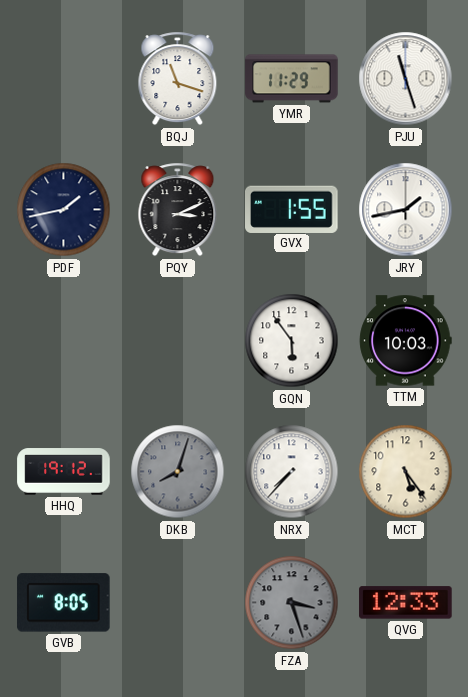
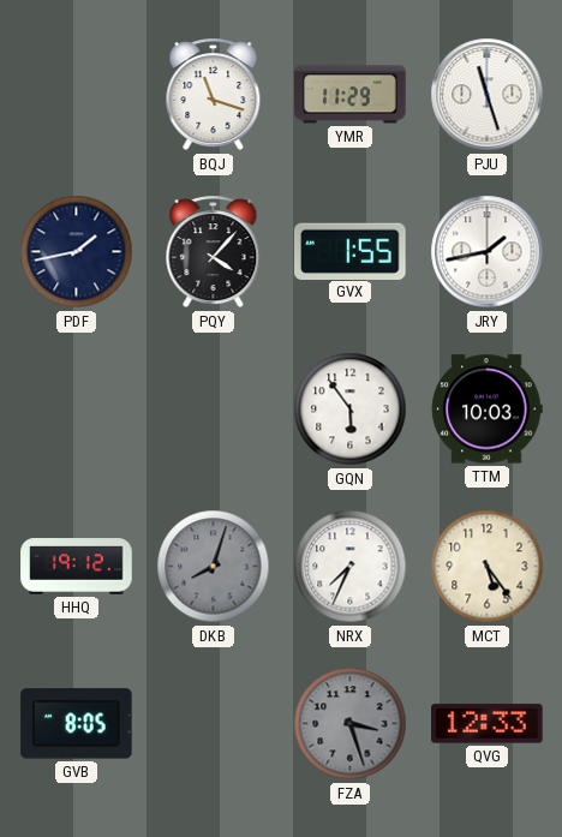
PQY: 3:11 -> 4:07 (214, 252)
NRX: 7:37 -> 7:34 (351, 567)
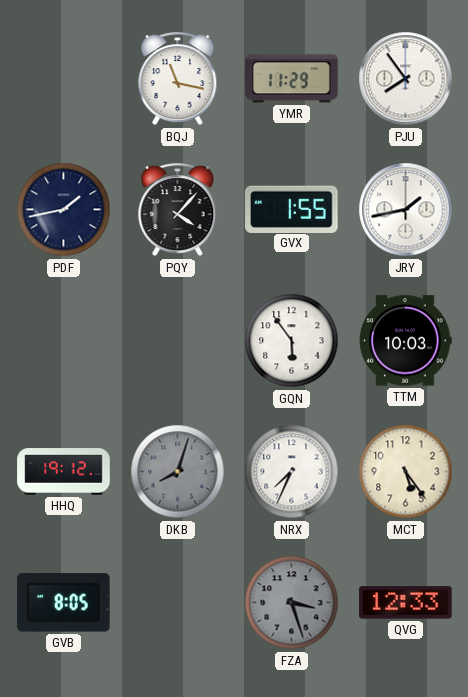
BQJ: 11:18 -> 11:17 (178, 79)
PJU: 11:27 -> 7:54 (406, 79)
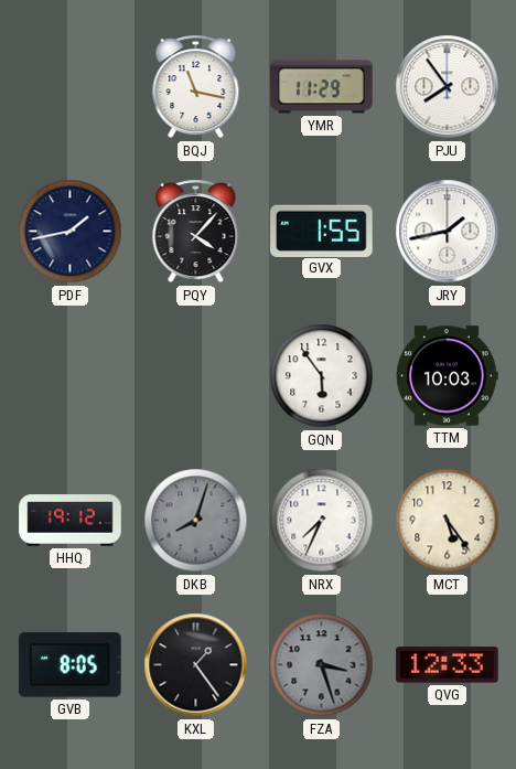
KXL: none -> 1:24 (196, 665)
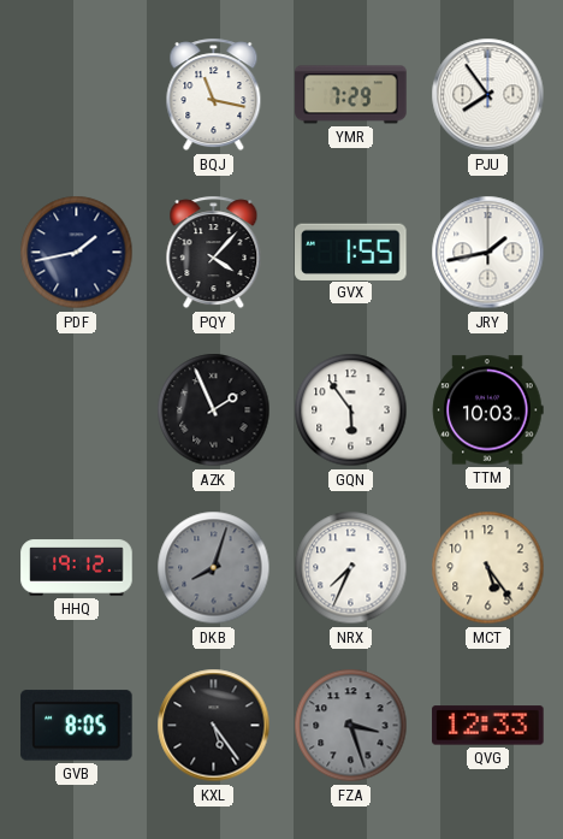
YMR: 11:29 -> 7:29 (351, 95)
AZK: none -> 1:56 (214, 410)
KXL: 1:24 -> 5:24 (214, 726)
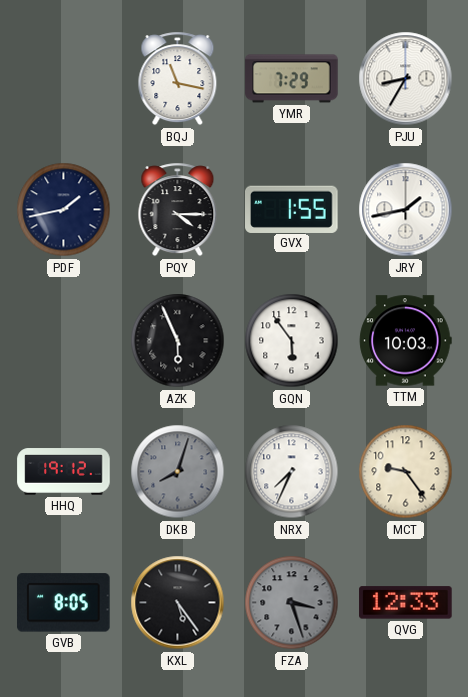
PJU: 7:54 -> 8:35 (406, 79)
PQY: 4:07 -> 4:15 (178, 210)
AZK: 1:56 -> 5:56 (178, 341)
MCT: 5:24 -> 9:24 (406, 472)
